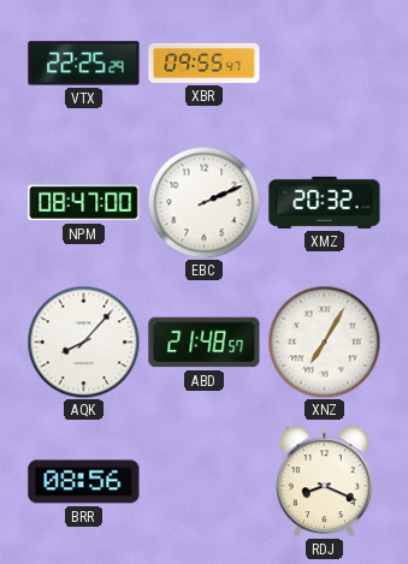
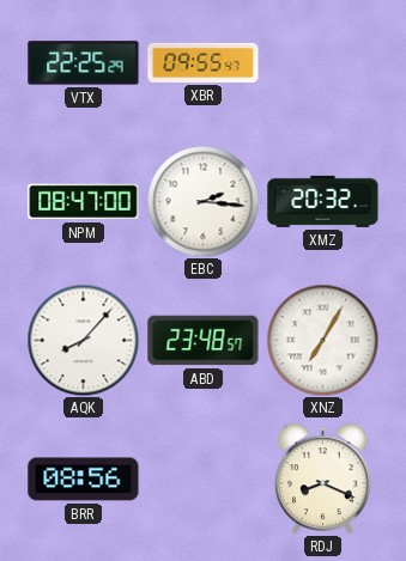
EBC: 2:11 -> 2:16 (202, 201)
ABD: 21:48 -> 23:48 (204, 341)
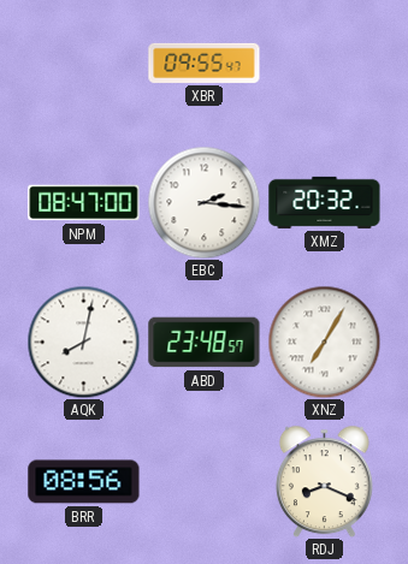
VTX: 22:25 -> none (84, 63)
AQK: 8:07 -> 8:02 (83, 342)
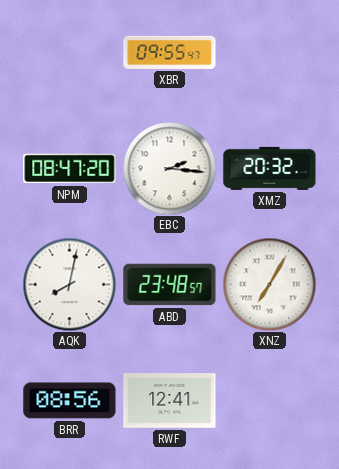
NPM: 08:47:00 -> 08:47:20 (70, 169)
RWF: none -> 12:41 (170, 401)
RDJ: 8:19 -> none (324, 481)
